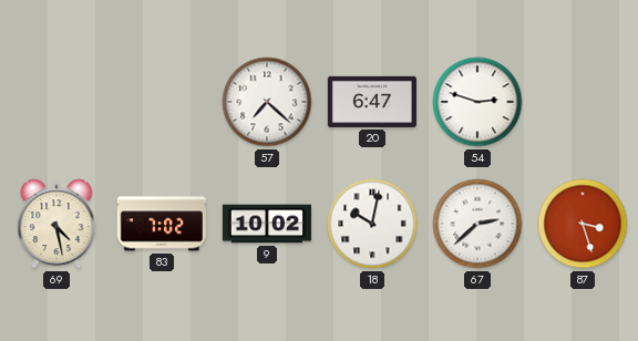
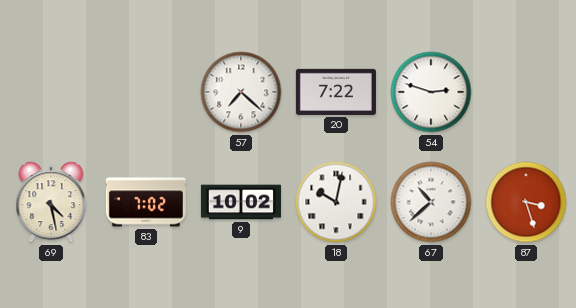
20: 6:47 -> 7:22 (336, 92)
67: 2:38 -> 10:38 (431, 202)
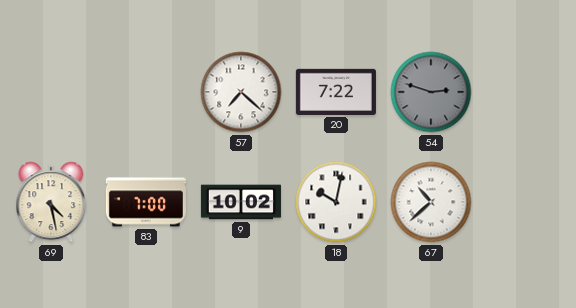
54 dial: white -> grey (431, 92)
83: 7:02 -> 7:00 (146, 202)
87: 3:27 -> none (526, 202)
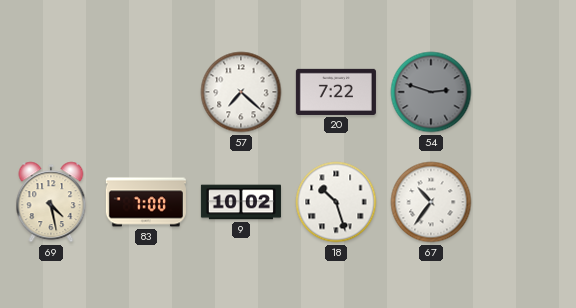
18: 10:02 -> 10:27 (336, 202)
67: 10:38 -> 10:36 (431, 202)
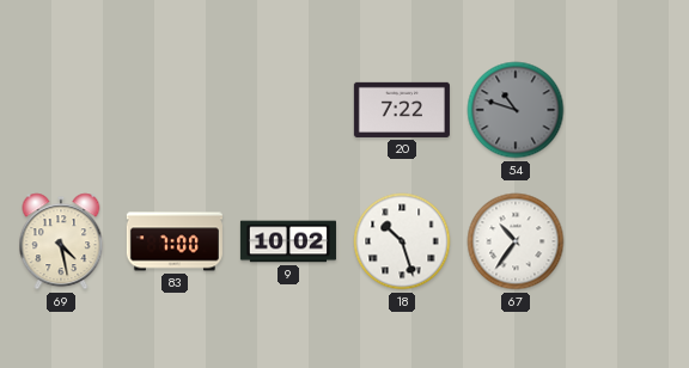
57: 7:22 -> none (241, 92)
54: 2:48 -> 10:48 (516, 110)
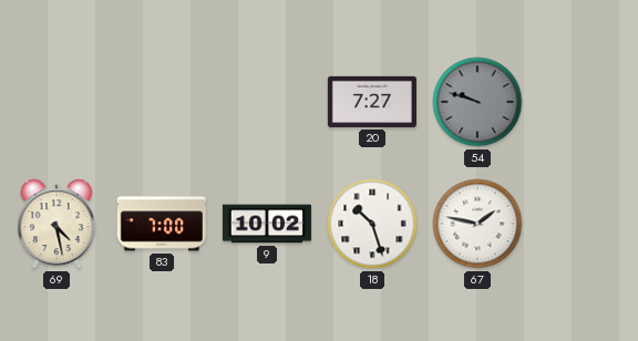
20: 7:22 -> 7:27 (372, 102)
54: 10:48 -> 9:48 (477, 102)
67: 10:36 -> 1:47 (477, 224)
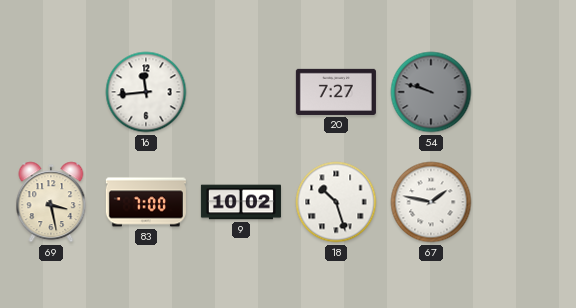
16: none -> 11:44 (146, 92)
69: 4:28 -> 3:28 (51, 202)
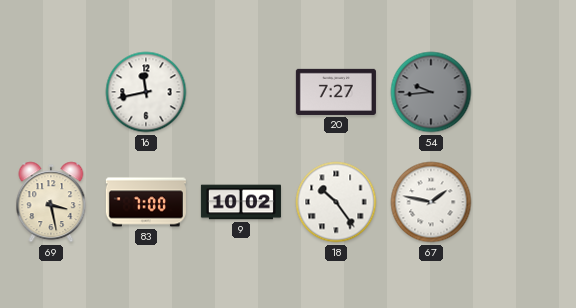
16: 11:44 -> 11:43 (146, 92)
54: 9:48 -> 9:44 (431, 92)
18: 10:27 -> 10:24 (336, 202)
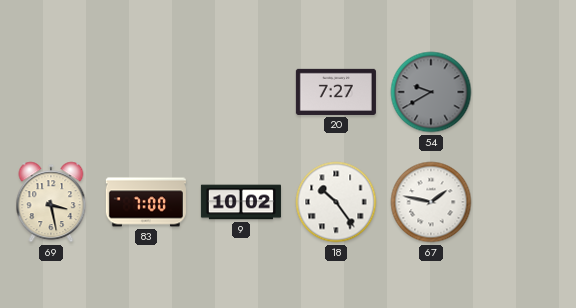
16: 11:43 -> none (146, 92)
54: 9:44 -> 9:40 (431, 92)
